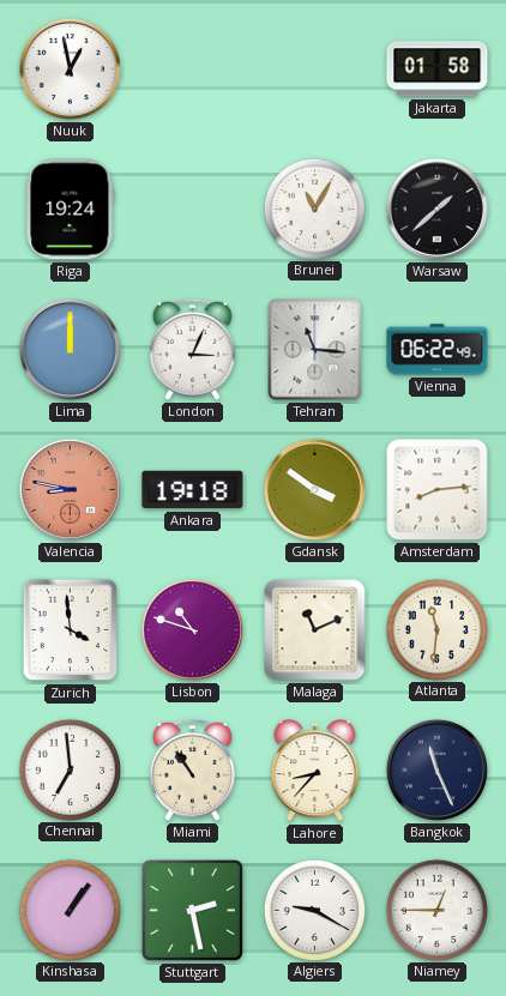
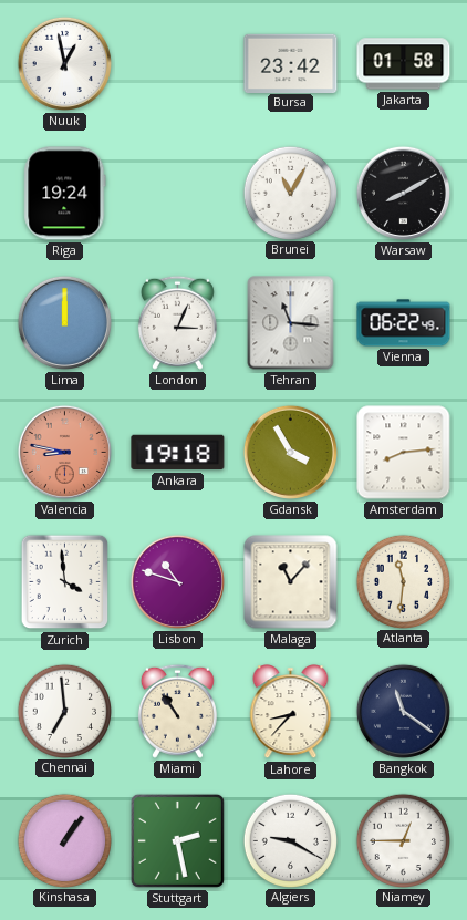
Bursa: none -> 23:42 (291, 63)
Warsaw: 1:38 -> 8:10 (403, 193)
Gdansk: 3:51 -> 3:55 (290, 452)
Malaga: 11:11 -> 11:07 (291, 582)
Bangkok: 11:26 -> 11:21 (403, 711)
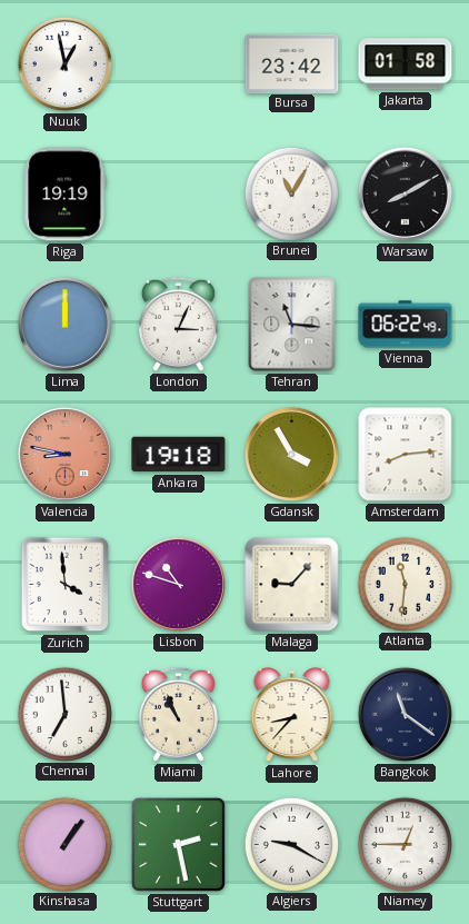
Riga: 19:24 -> 19:19 (66, 195)
Malaga: 11:07 -> 9:07 (292, 585)
Miami: 10:54 -> 10:56 (178, 714)
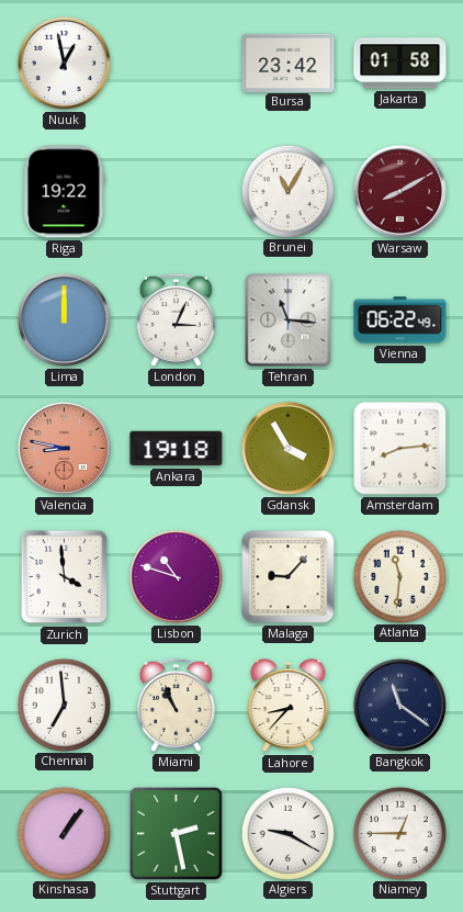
Riga: 19:19 -> 19:22 (65, 192)
Warsaw dial: black -> burgundy (399, 191)
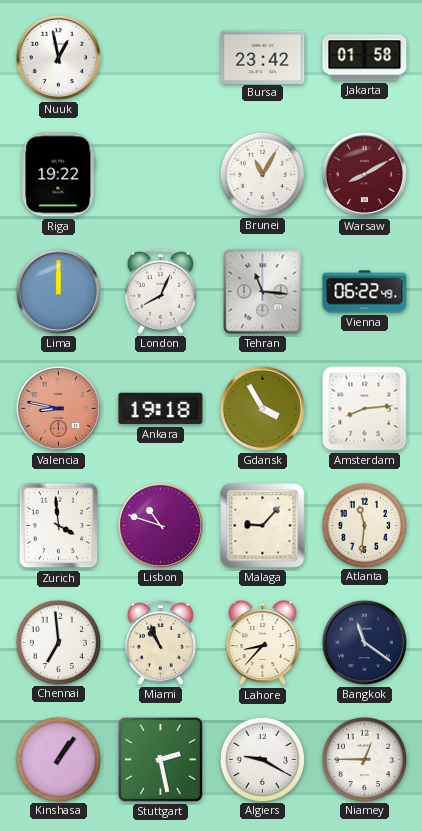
London: 3:04 -> 8:04 (160, 291)
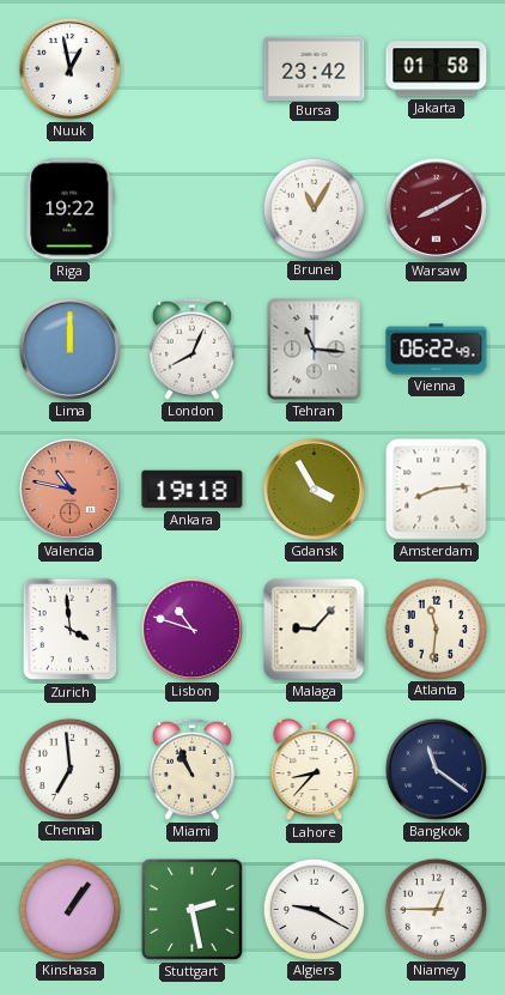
Valencia: 8:47 -> 10:47 (69, 489)
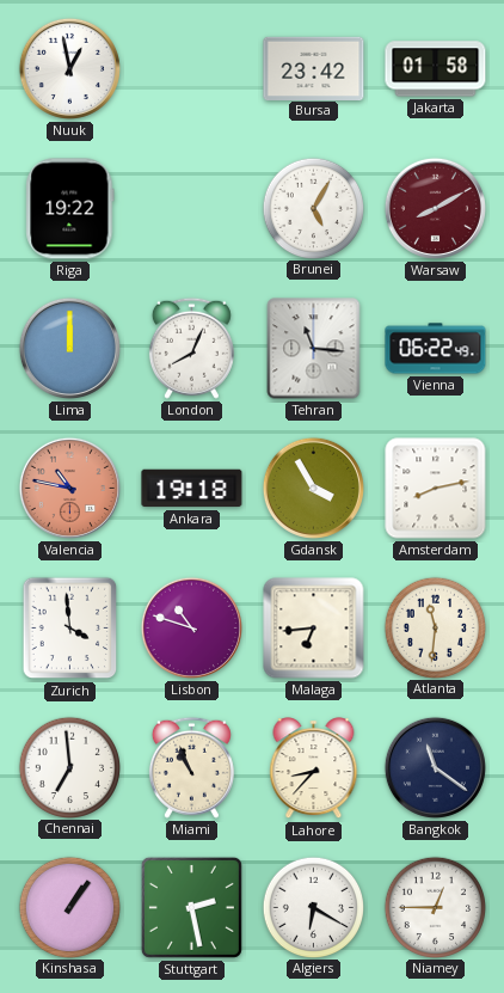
Brunei: 11:05 -> 5:05 (313, 208)
Amsterdam: 8:14 -> 8:13 (436, 489)
Malaga: 9:07 -> 6:44 (314, 629)
Algiers: 9:20 -> 6:20 (313, 907)
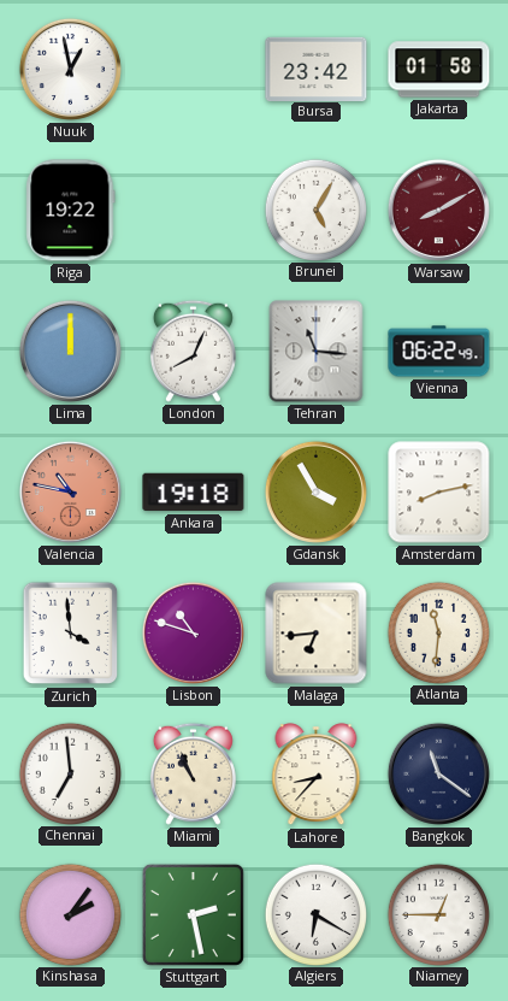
Kinshasa: 1:06 -> 2:06 (70, 914)
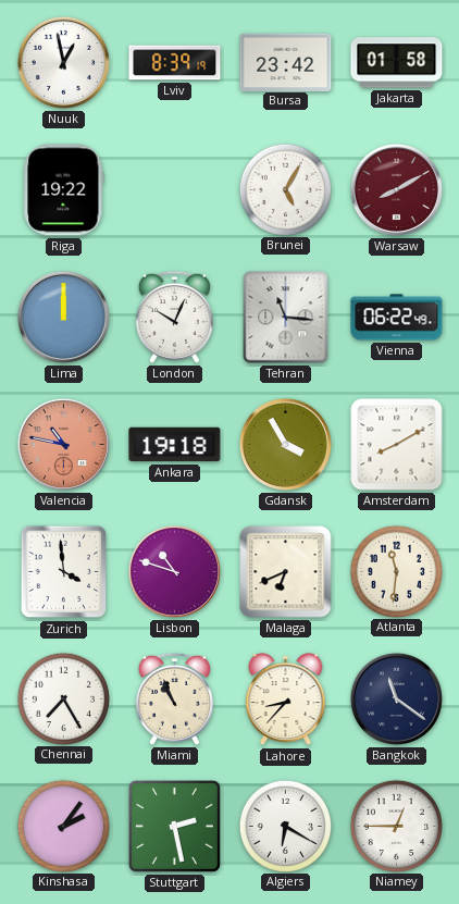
Lviv: none -> 8:39 (175, 63)
London: 8:04 -> 10:04 (174, 317)
Amsterdam: 8:13 -> 8:10 (397, 445)
Malaga: 6:44 -> 6:41 (286, 572)
Chennai: 6:59 -> 7:25 (63, 698)
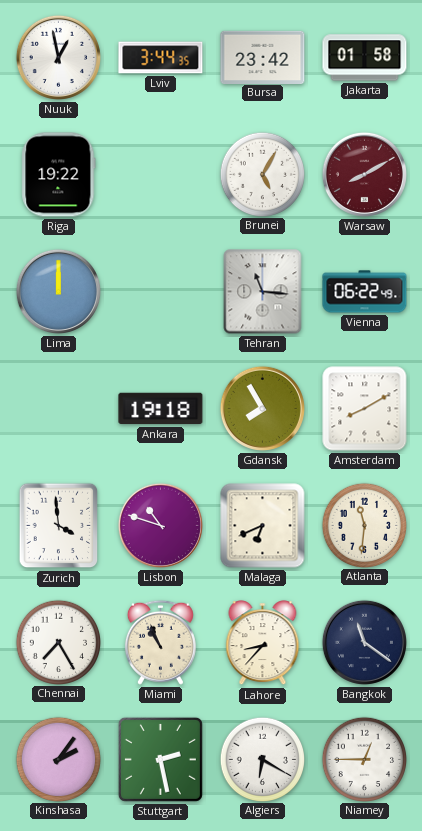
Lviv: 8:39 -> 3:44 (161, 58)
London: 10:04 -> none (174, 317)
Valencia: 10:47 -> none (63, 444)
Gdansk: 3:55 -> 7:55 (262, 408)
